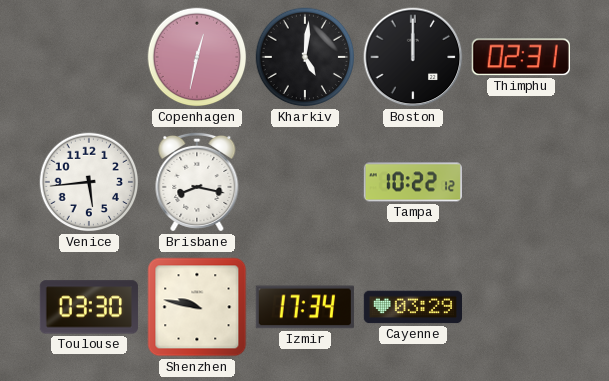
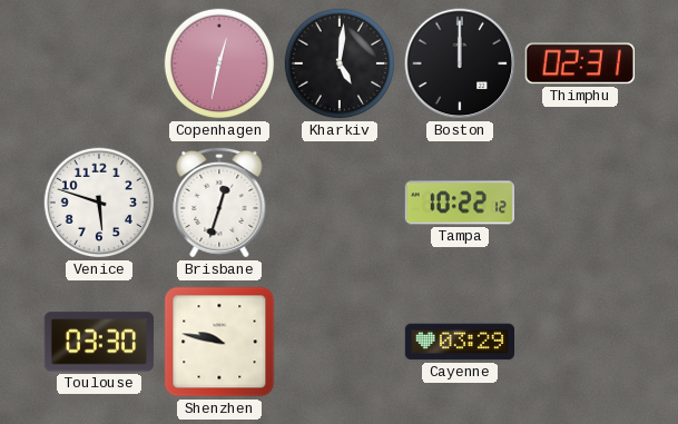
Venice: 5:44 -> 5:48 (99, 203)
Brisbane: 8:17 -> 12:33 (219, 203)
Izmir: 17:34 -> none (305, 307)
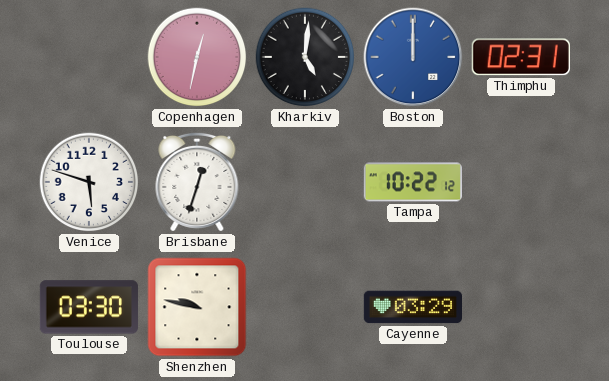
Boston dial: black -> blue (413, 57)
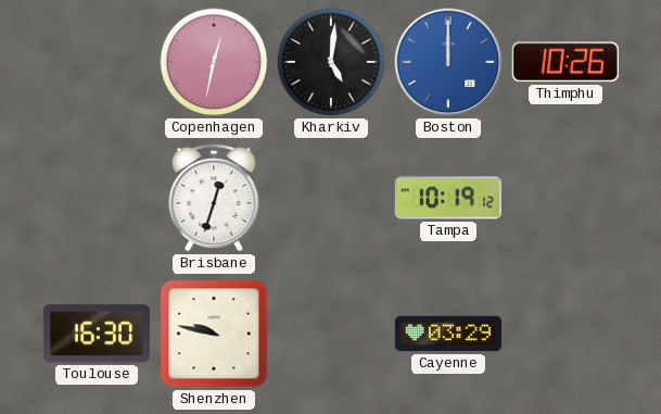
Thimphu: 02:31 -> 10:26 (565, 62)
Venice: 5:48 -> none (89, 182)
Tampa: 10:22 -> 10:19 (448, 198)
Toulouse: 03:30 -> 16:30 (97, 334)
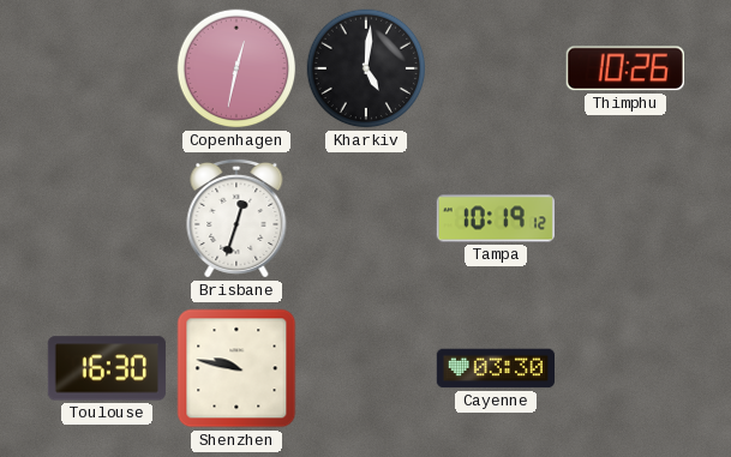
Boston: 12:00 -> none (448, 62)
Cayenne: 03:29 -> 03:30 (495, 368)
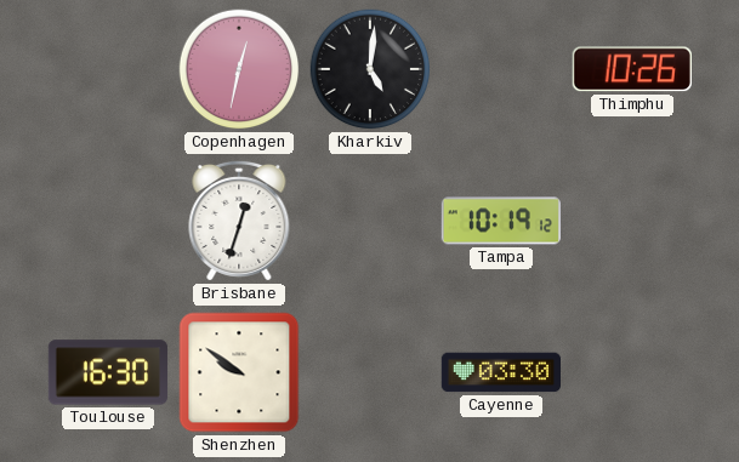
Shenzhen: 9:47 -> 9:51 (239, 372)
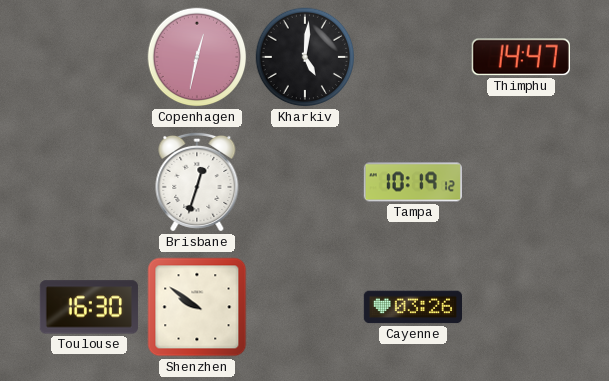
Thimphu: 10:26 -> 14:47 (521, 57)
Cayenne: 03:30 -> 03:26 (412, 307)
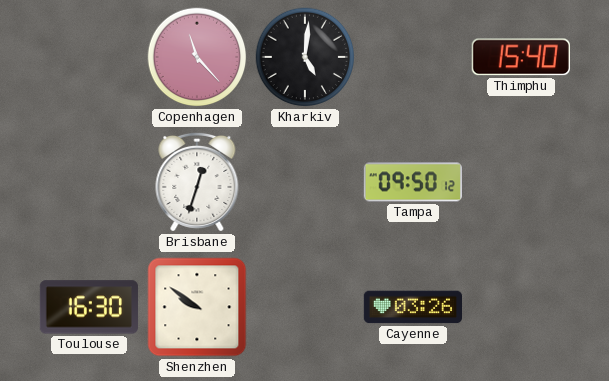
Copenhagen: 12:32 -> 11:23 (197, 57)
Thimphu: 14:47 -> 15:40 (521, 57)
Tampa: 10:19 -> 09:50 (413, 182)
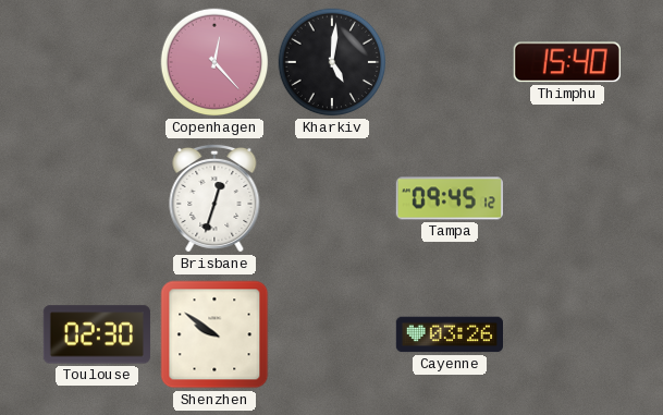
Copenhagen: 11:23 -> 12:23 (214, 62)
Tampa: 09:50 -> 09:45 (450, 198)
Toulouse: 16:30 -> 02:30 (97, 334)
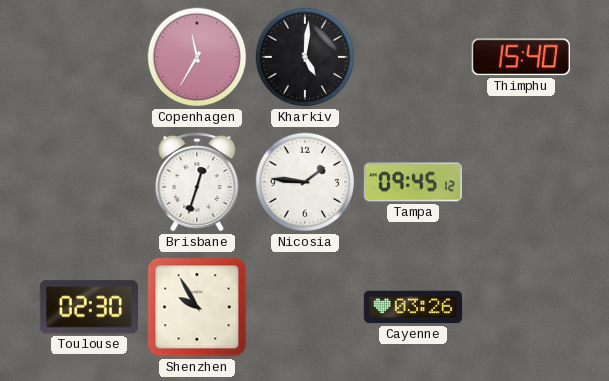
Copenhagen: 12:23 -> 11:35 (197, 57)
Nicosia: none -> 1:46 (305, 182)
Shenzhen: 9:51 -> 9:55 (197, 307)
